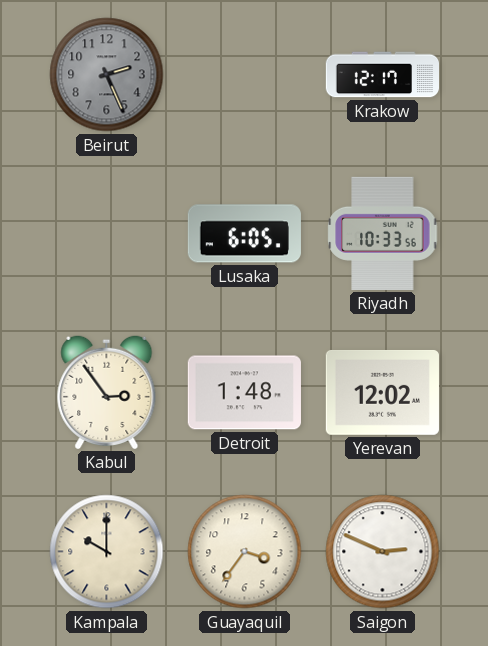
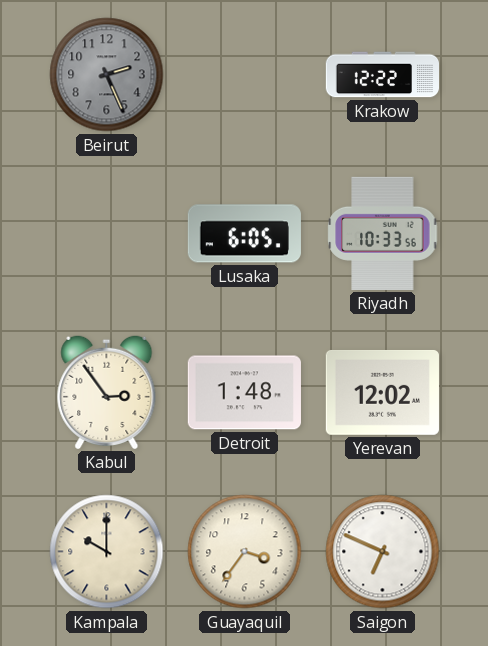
Krakow: 12:17 -> 12:22 (382, 75)
Saigon: 2:49 -> 6:49 (383, 552)
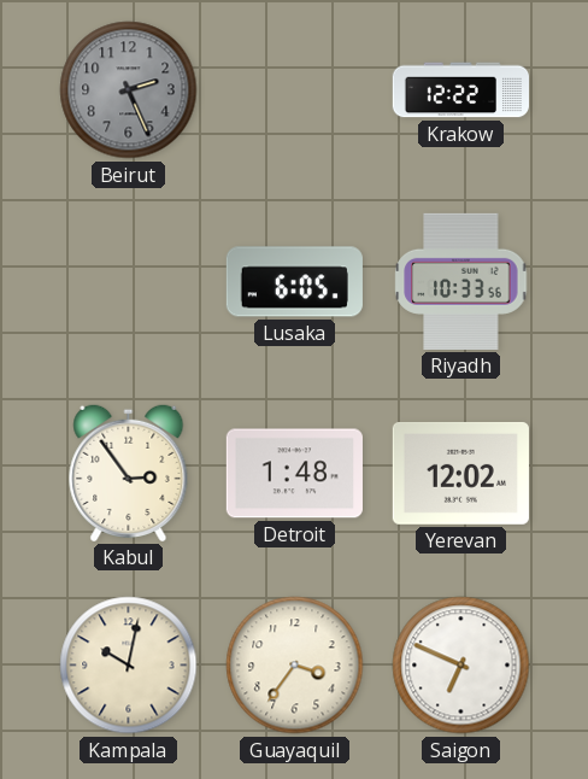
Kampala: 10:00 -> 10:02 (129, 666)
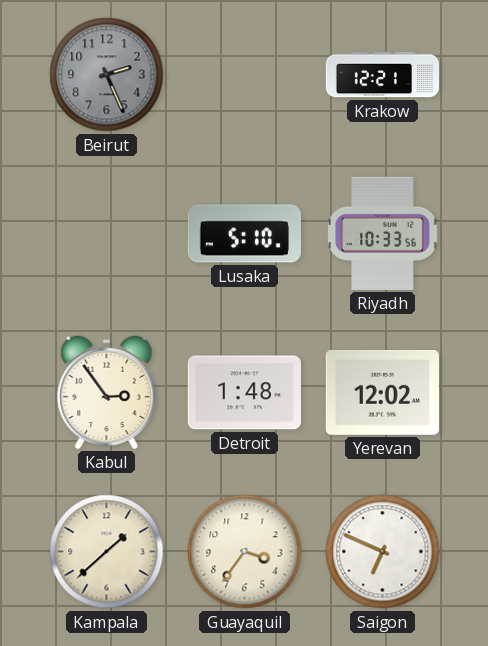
Krakow: 12:22 -> 12:21 (382, 75)
Lusaka: 6:05 -> 5:10 (244, 234)
Kampala: 10:02 -> 1:38 (107, 552)
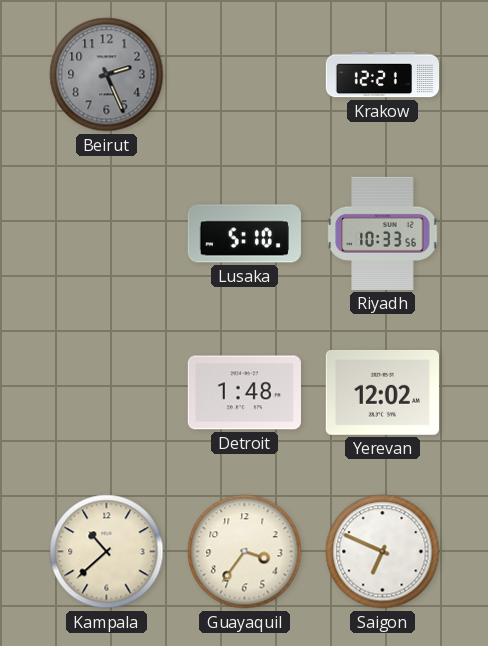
Kabul: 2:54 -> none (107, 392)
Kampala: 1:38 -> 10:38 (107, 552)
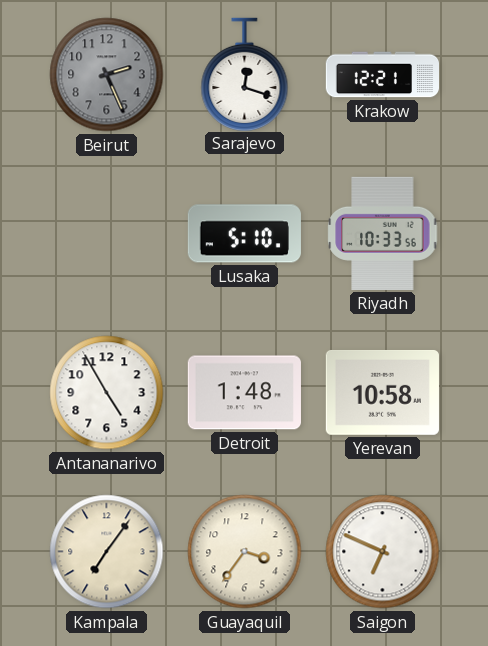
Sarajevo: none -> 12:18 (245, 74)
Antananarivo: none -> 4:55 (107, 393)
Yerevan: 12:02 -> 10:58 (382, 392)
Kampala: 10:38 -> 7:06 (107, 552)
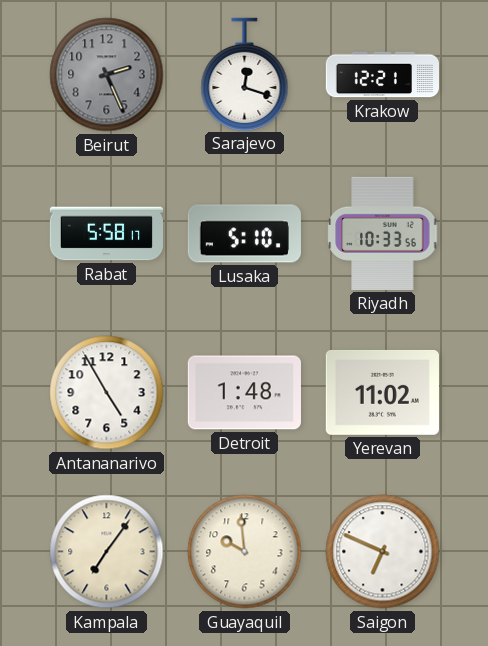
Rabat: none -> 5:58 (106, 234)
Yerevan: 10:58 -> 11:02 (382, 392)
Guayaquil: 3:36 -> 9:59 (245, 552)
